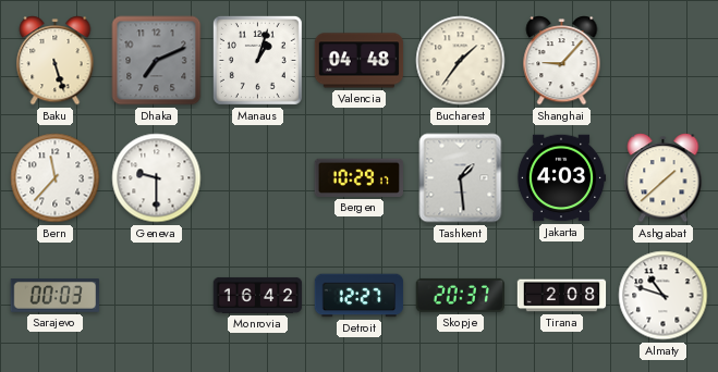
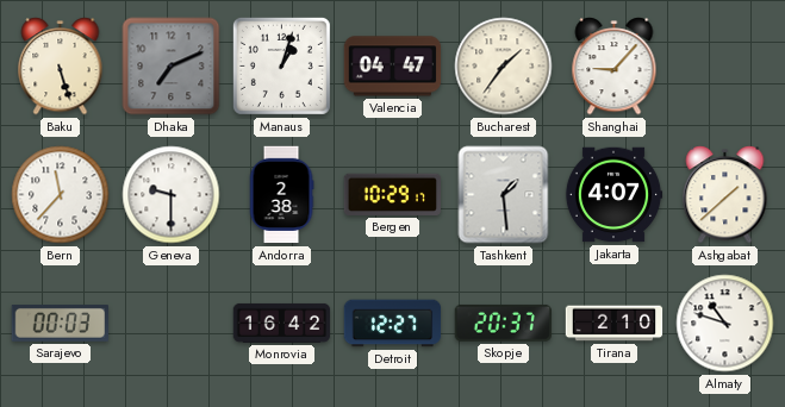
Valencia: 04:48 -> 04:47 (393, 67)
Andorra: none -> 2:38 (281, 195)
Jakarta: 4:03 -> 4:07 (613, 195)
Tirana: 2:08 -> 2:10 (615, 324)
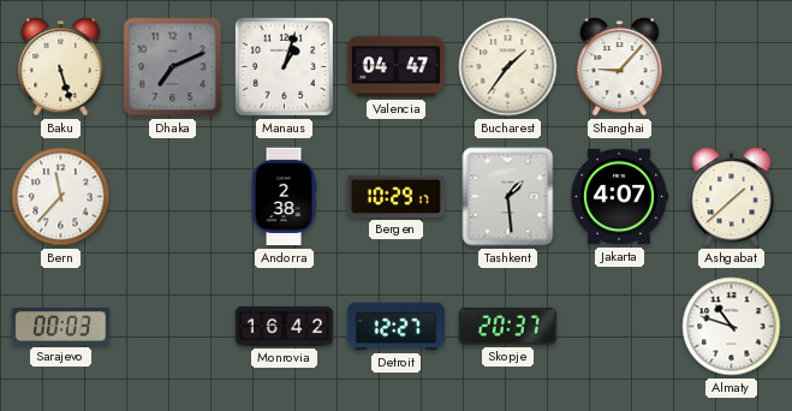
Geneva: 9:30 -> none (172, 195)
Tirana: 2:10 -> none (615, 324)
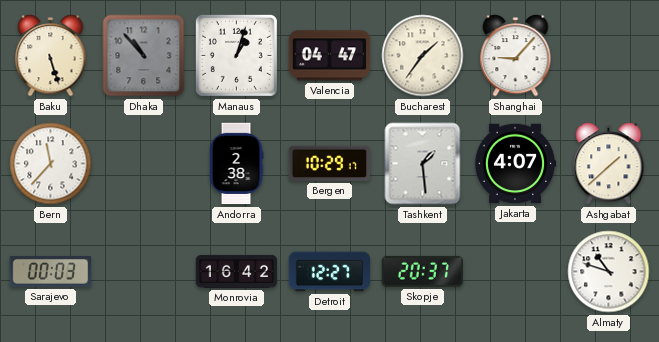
Dhaka: 7:11 -> 10:53 (144, 56)
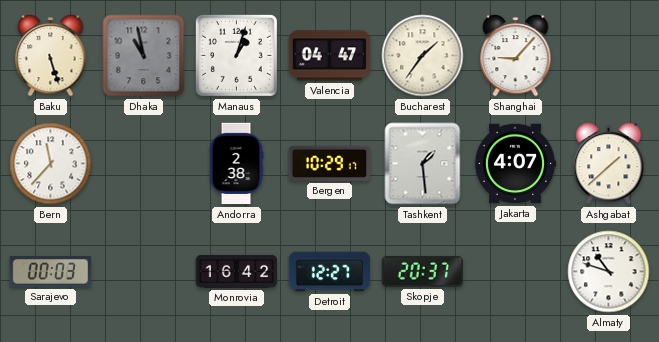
Dhaka: 10:53 -> 10:58 (144, 56)
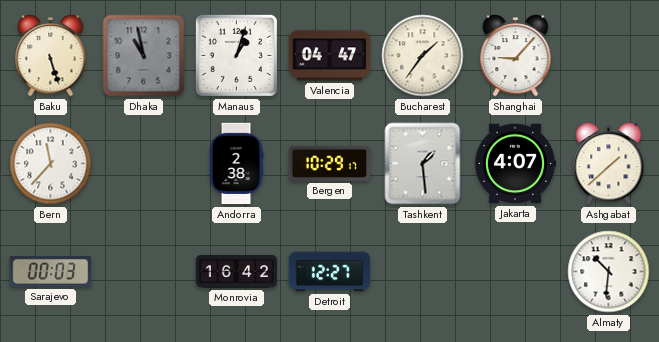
Skopje: 20:37 -> none (422, 271)
Almaty: 10:48 -> 10:31 (609, 272)
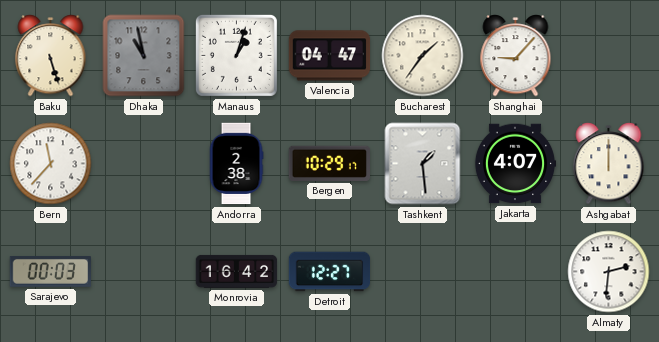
Ashgabat: 1:38 -> 12:00 (609, 164)
Almaty: 10:31 -> 2:31 (609, 272)
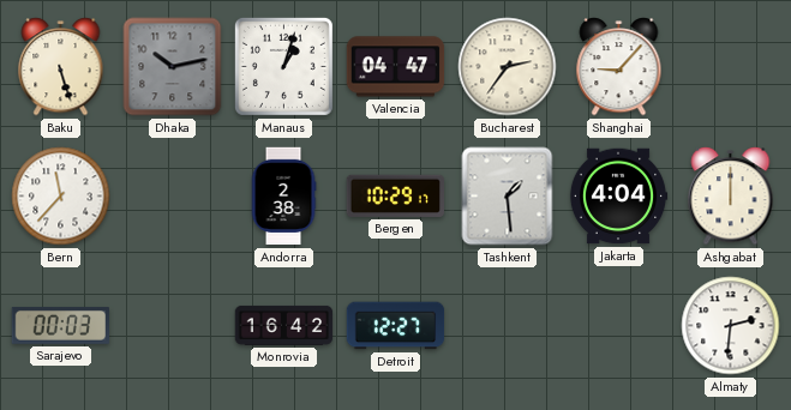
Dhaka: 10:58 -> 10:13 (173, 67)
Bucharest: 1:36 -> 2:36 (508, 67)
Jakarta: 4:07 -> 4:04 (618, 197)
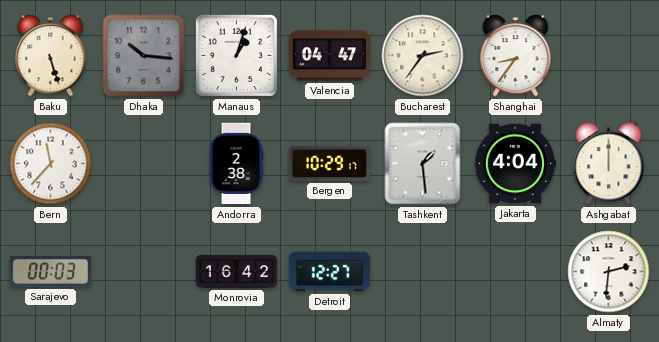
Dhaka: 10:13 -> 10:16 (144, 56)
Shanghai: 9:07 -> 8:36 (516, 56)
